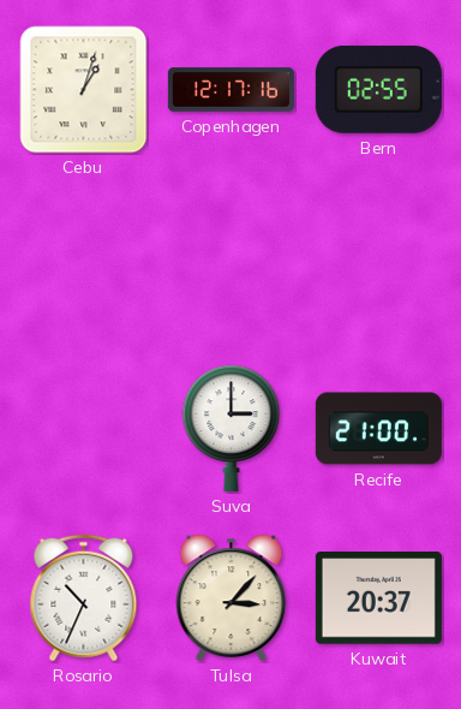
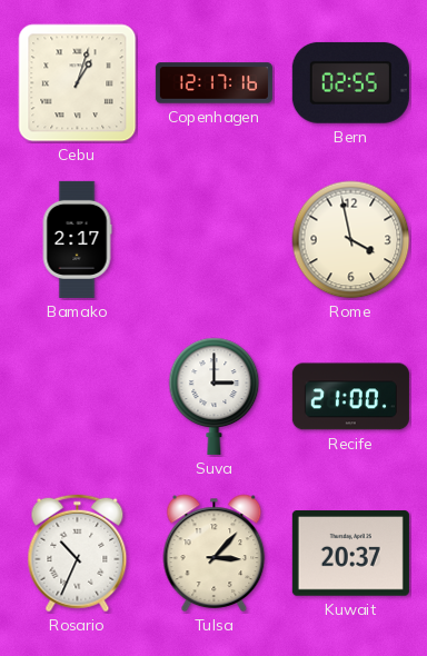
Bamako: none -> 2:17 (77, 239)
Rome: none -> 3:58 (351, 240)
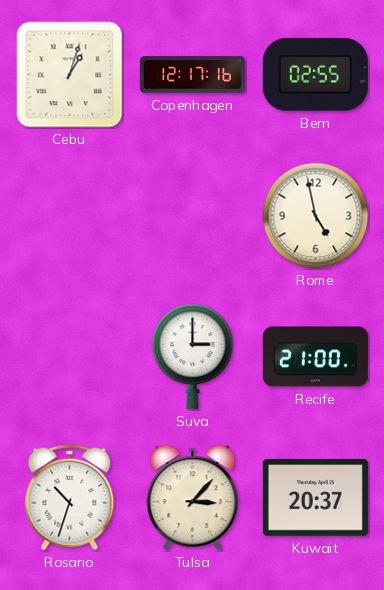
Bamako: 2:17 -> none (77, 239)
Rome: 3:58 -> 4:58 (316, 216)
Rosario: 10:34 -> 10:33 (70, 498)
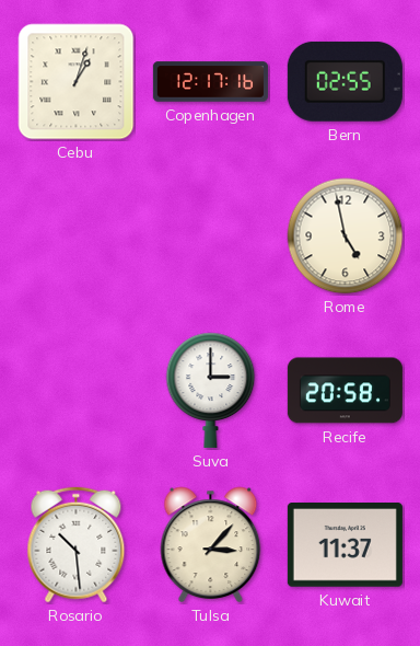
Recife: 21:00 -> 20:58 (345, 391)
Rosario: 10:33 -> 10:29 (77, 545)
Kuwait: 20:37 -> 11:37 (345, 545)
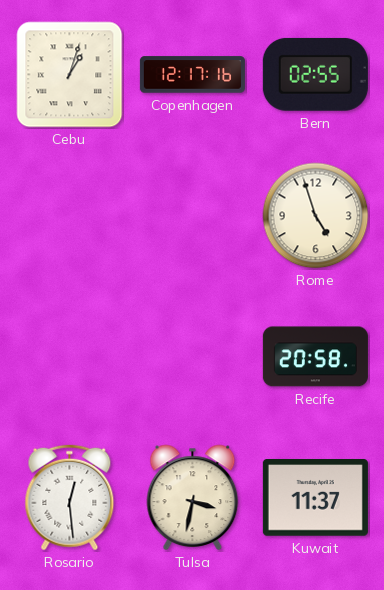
Rome: 4:58 -> 4:57 (316, 216)
Suva: 3:00 -> none (211, 390)
Rosario: 10:29 -> 12:29 (70, 498)
Tulsa: 3:07 -> 3:32 (193, 498)
